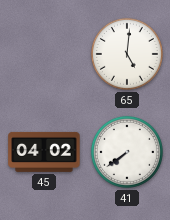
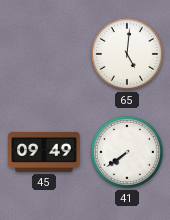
45: 04:02 -> 09:49 (44, 152)
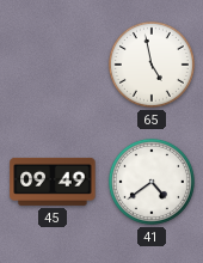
65: 5:01 -> 4:58 (152, 65)
41: 7:39 -> 4:39 (152, 182)
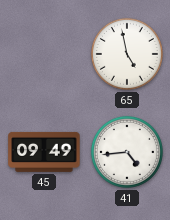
41: 4:39 -> 4:44 (127, 152)
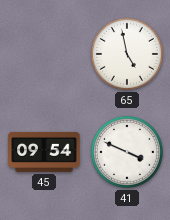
45: 09:49 -> 09:54 (44, 152)
41: 4:44 -> 3:49 (127, 152)
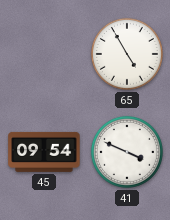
65: 4:58 -> 4:55 (127, 54)
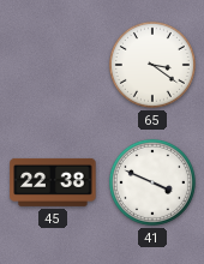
65: 4:55 -> 3:21 (152, 65)
45: 09:54 -> 22:38 (53, 182)
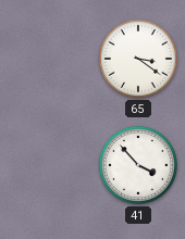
45: 22:38 -> none (53, 182)
41: 3:49 -> 3:53 (138, 165)
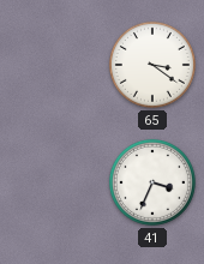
41: 3:53 -> 3:34 (152, 182)
